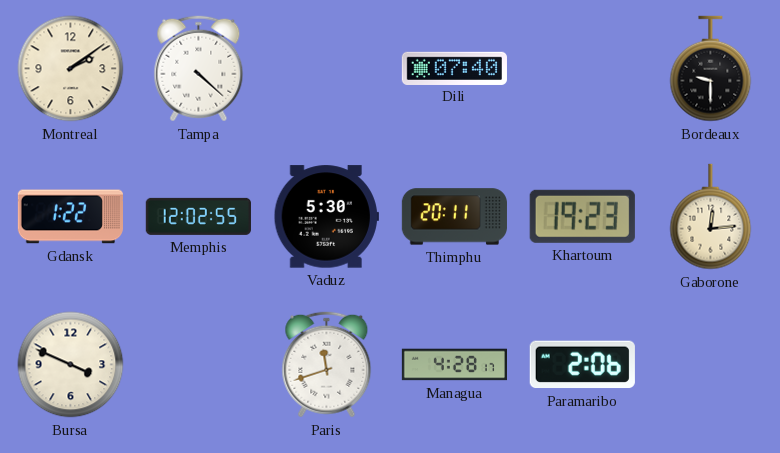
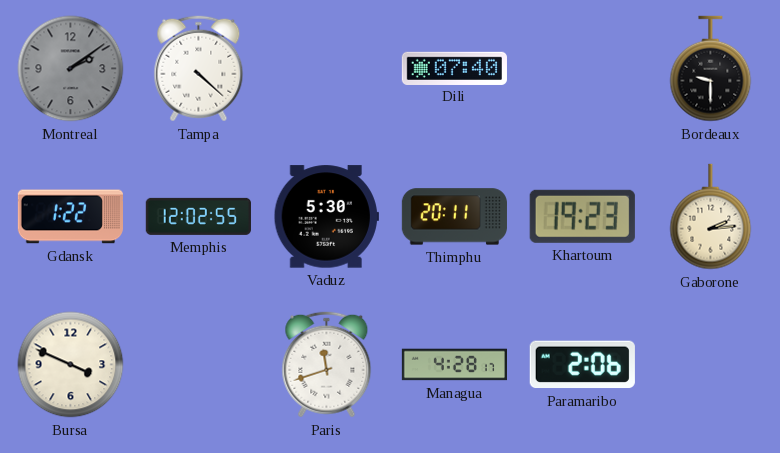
Montreal dial: cream -> grey (71, 69)
Gaborone: 12:14 -> 2:14 (711, 217)
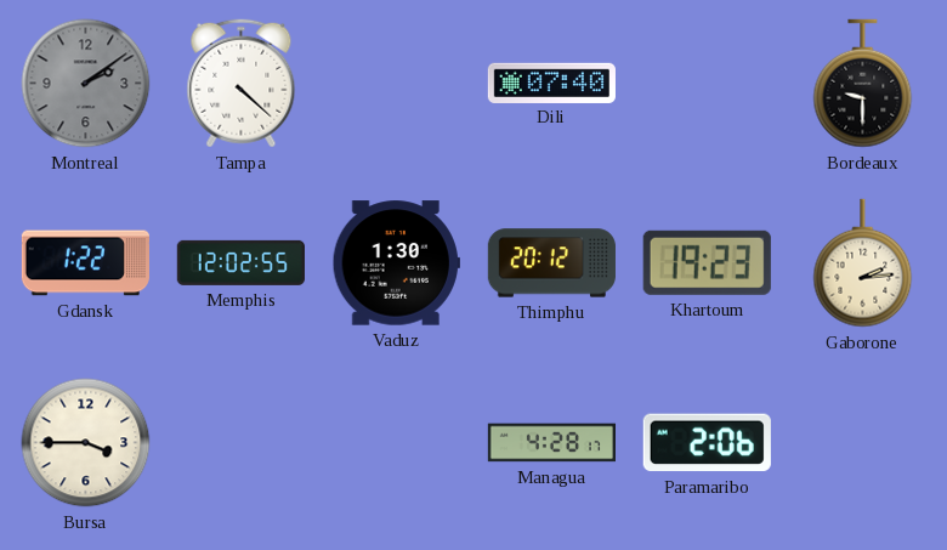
Vaduz: 5:30 -> 1:30 (396, 263)
Thimphu: 20:11 -> 20:12 (551, 263)
Bursa: 3:49 -> 3:45 (86, 443)
Paris: 11:42 -> none (327, 365)
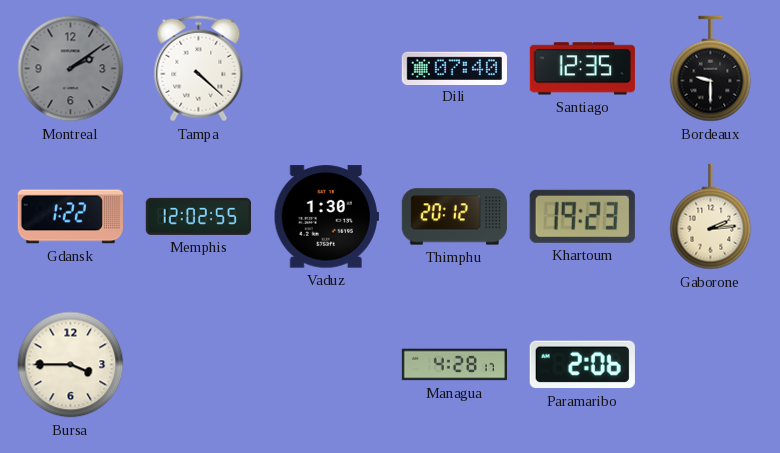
Santiago: none -> 12:35 (582, 69)
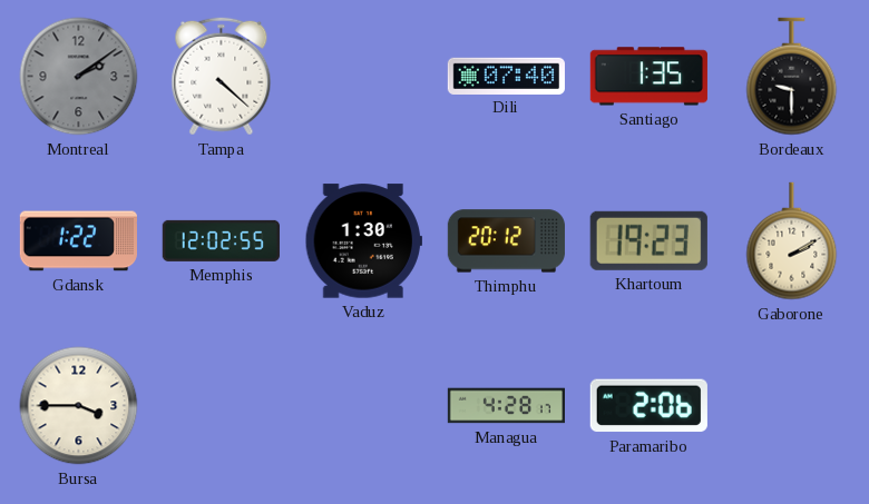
Santiago: 12:35 -> 1:35 (648, 77)
Gaborone: 2:14 -> 2:10 (792, 241)
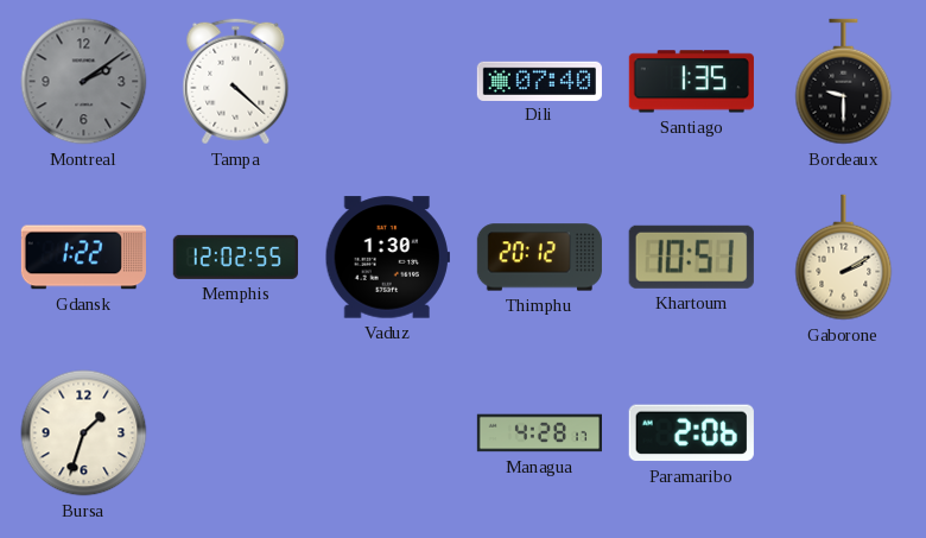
Khartoum: 19:23 -> 10:51 (691, 257)
Bursa: 3:45 -> 1:33 (84, 433)
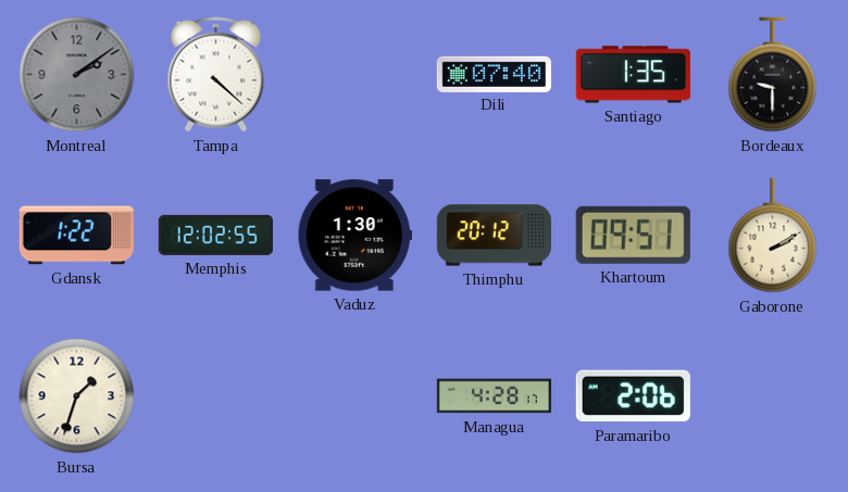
Khartoum: 10:51 -> 09:51 (633, 235)
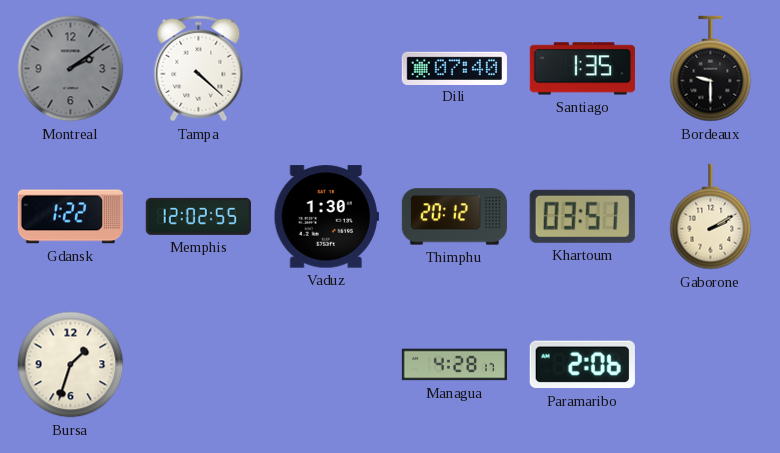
Khartoum: 09:51 -> 03:51 (582, 216)
